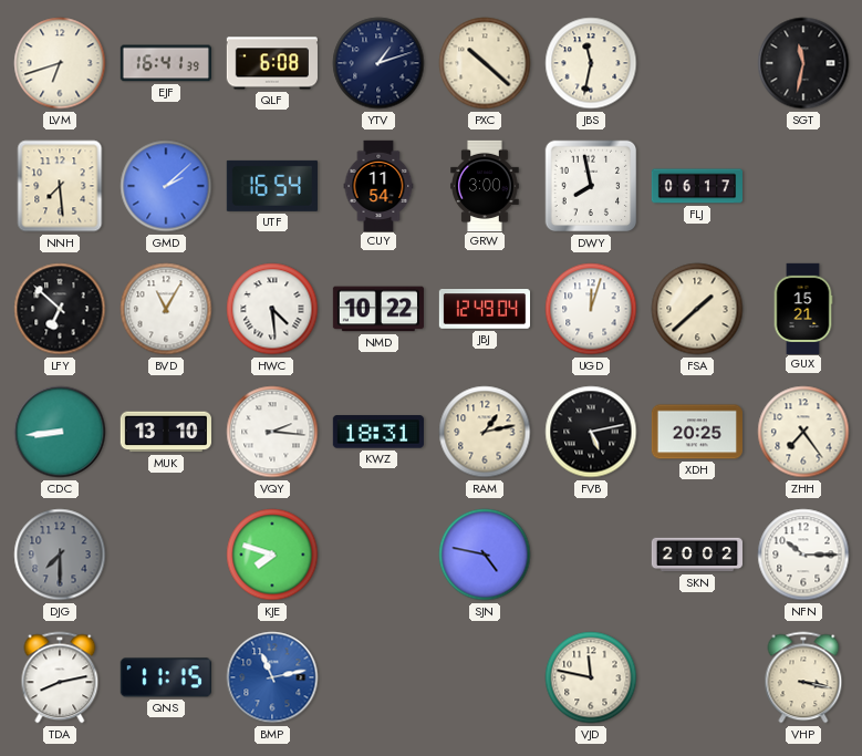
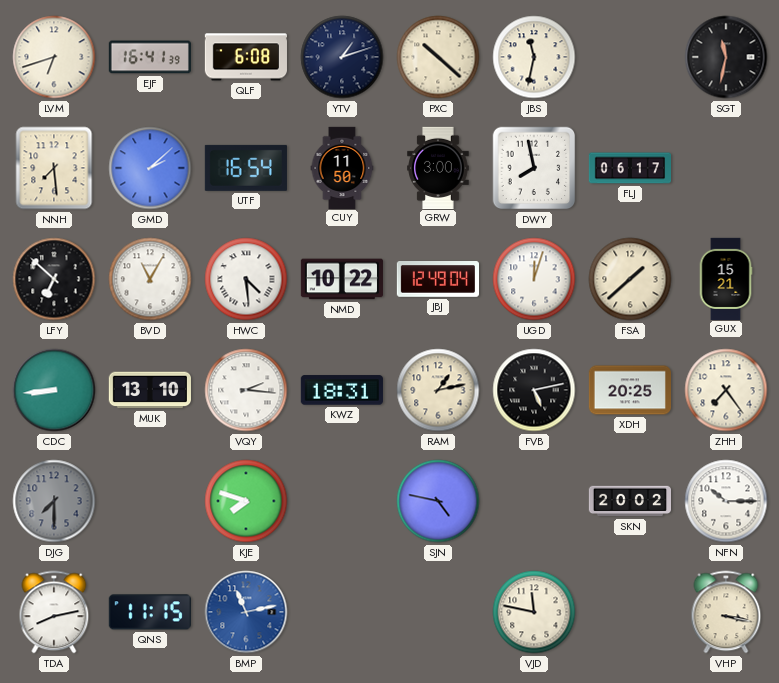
CUY: 11:54 -> 11:50 (342, 167)
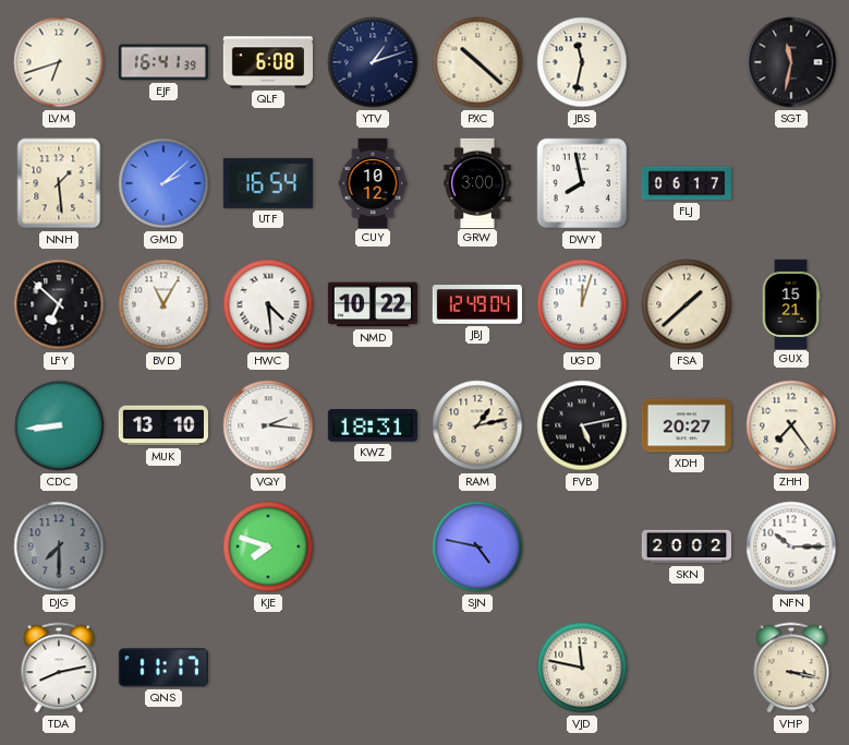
NNH: 7:29 -> 1:29 (59, 183)
CUY: 11:50 -> 10:12 (373, 182)
XDH: 20:25 -> 20:27 (686, 425)
QNS: 11:15 -> 11:17 (163, 668)
BMP: 11:13 -> none (246, 612)
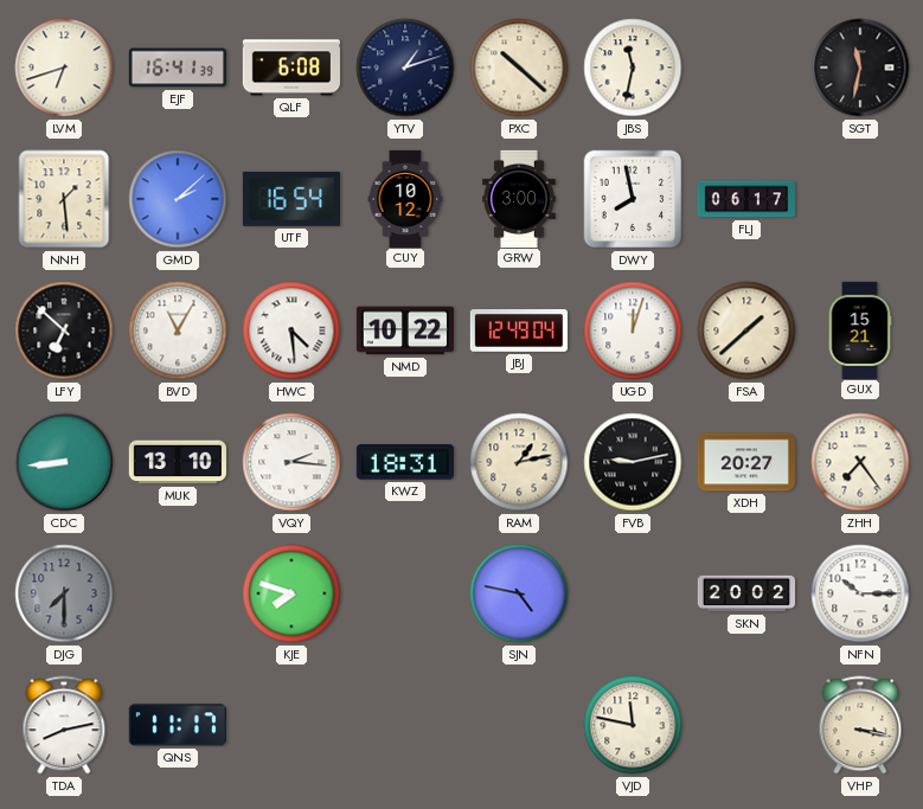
FVB: 5:13 -> 9:13 (633, 462)
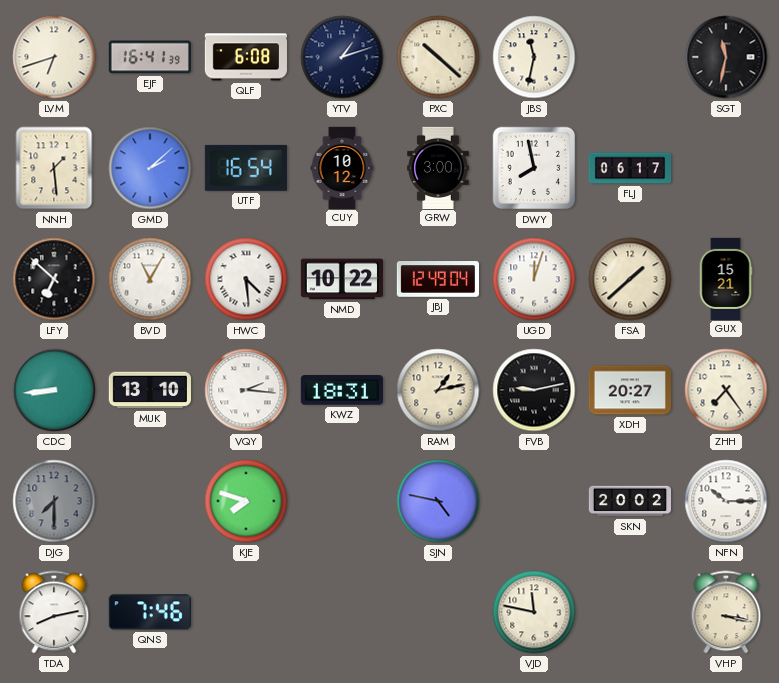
QNS: 11:17 -> 7:46 (150, 612)
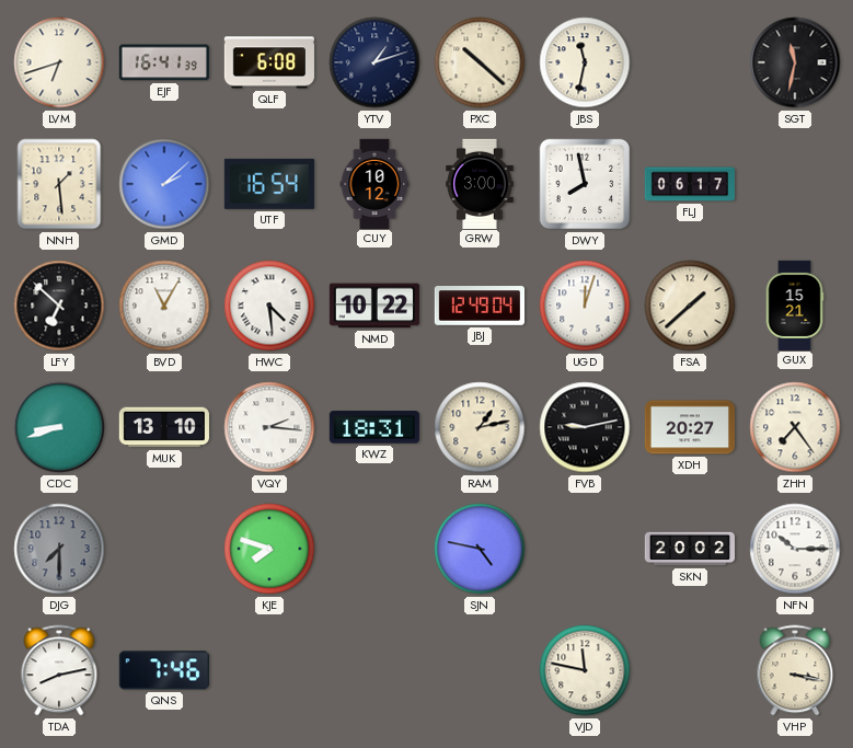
CDC: 8:44 -> 8:42 (59, 427)
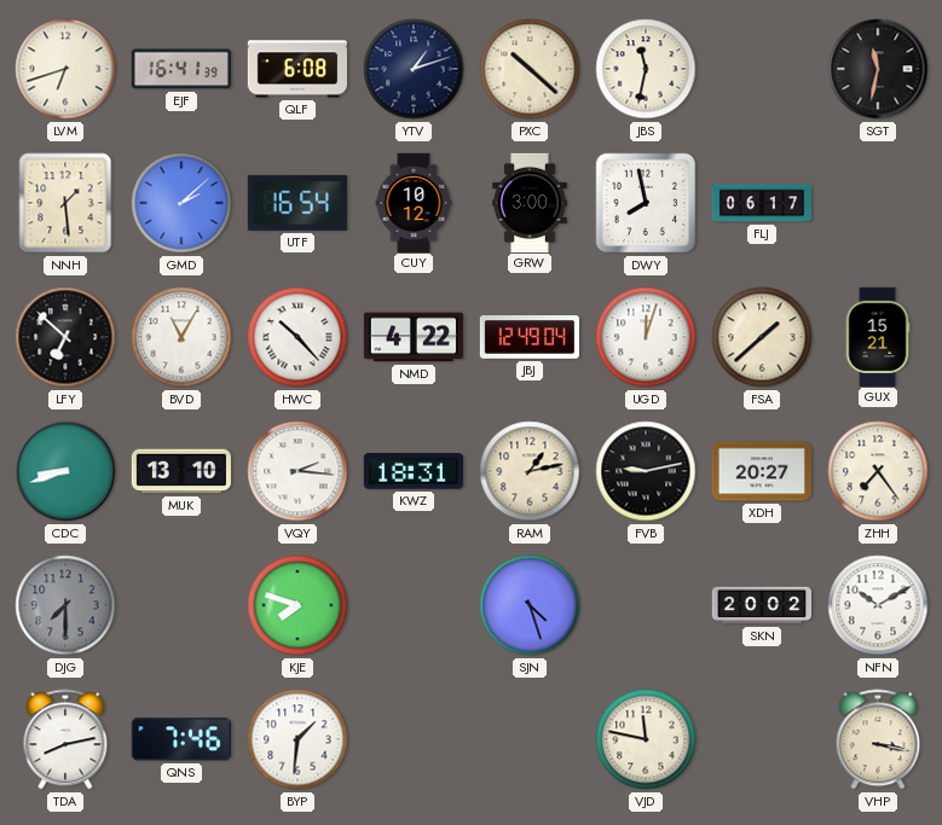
HWC: 4:29 -> 10:23 (297, 337)
NMD: 10:22 -> 4:22 (414, 337)
SJN: 4:47 -> 4:27 (530, 605)
NFN: 10:15 -> 10:10 (878, 605)
BYP: none -> 1:31 (297, 739)
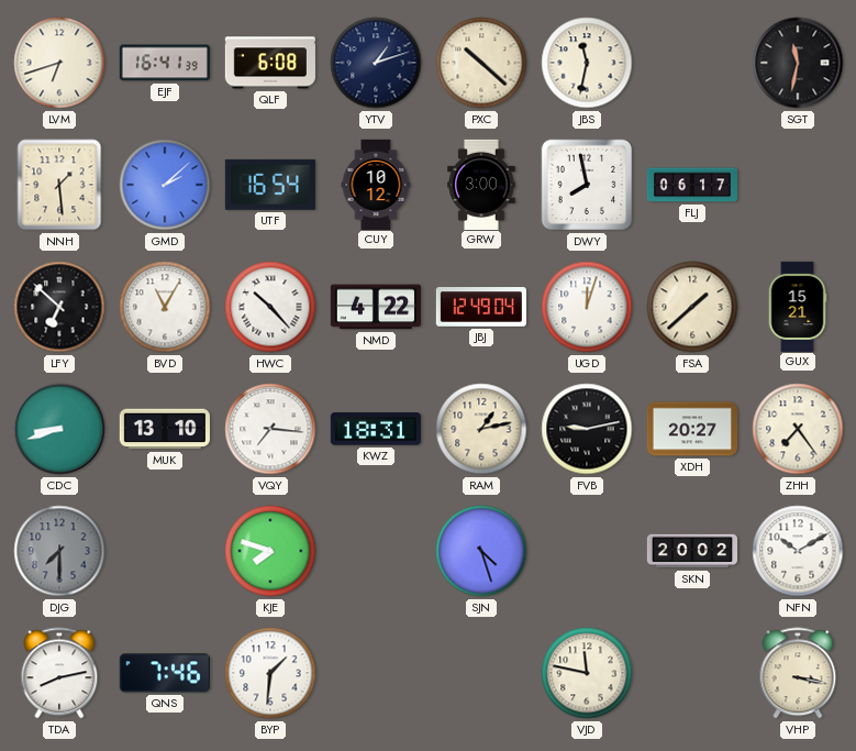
VQY: 2:16 -> 7:16 (270, 429)
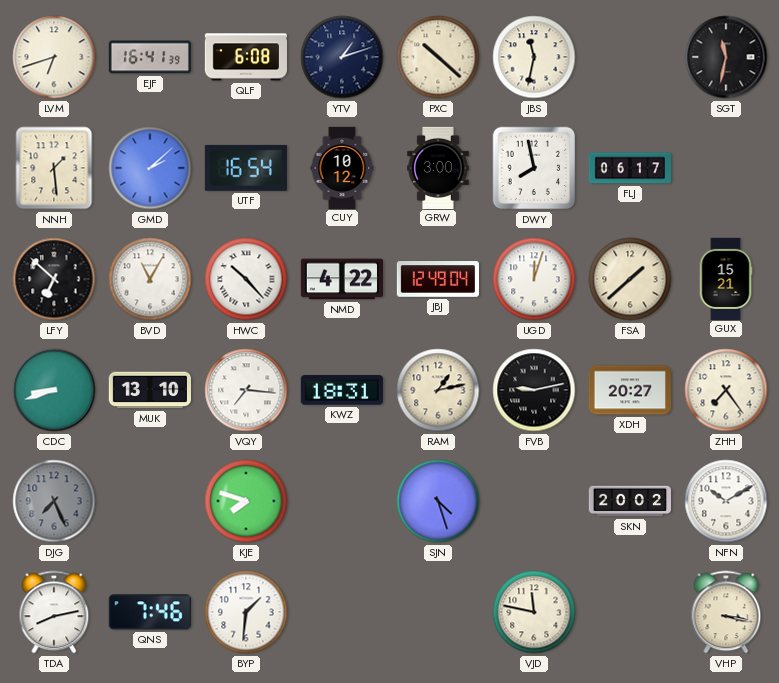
DJG: 7:30 -> 7:26 (54, 501)
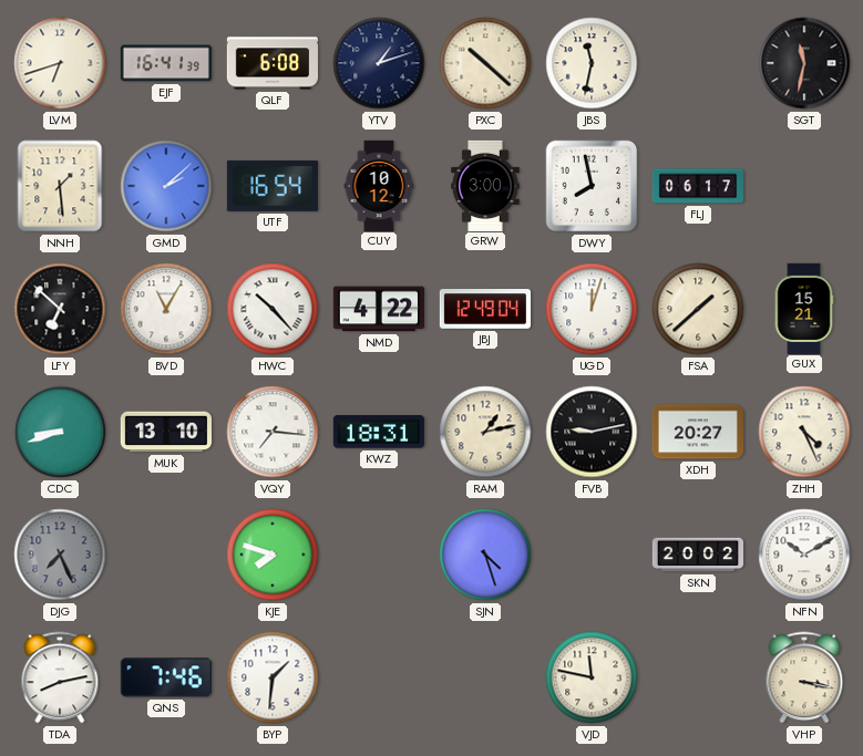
ZHH: 7:24 -> 4:26 (804, 432)
